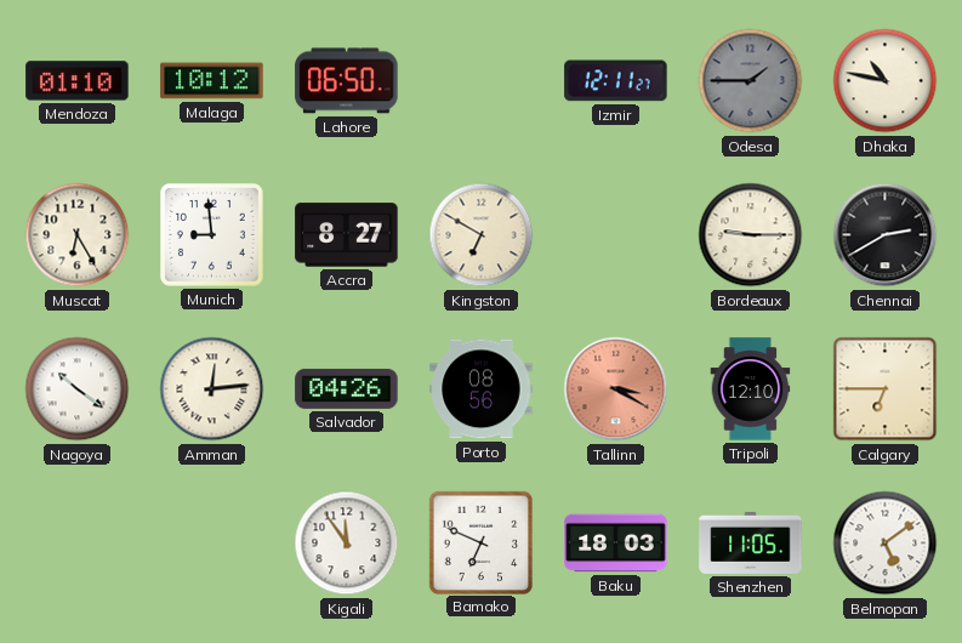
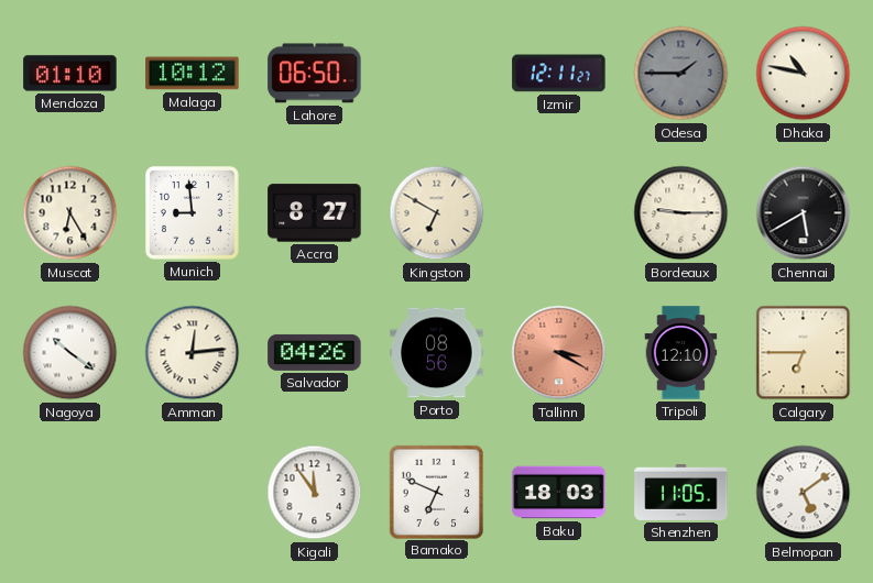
Chennai: 2:40 -> 5:40 (804, 213)
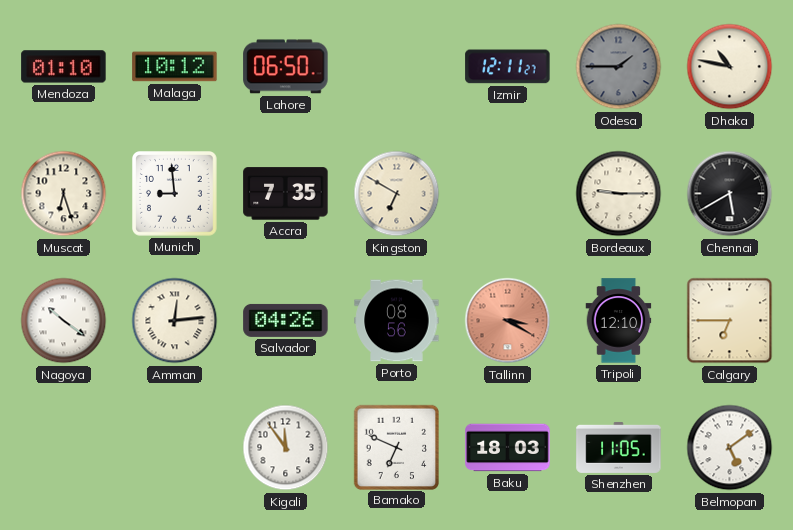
Muscat: 6:25 -> 6:27 (64, 194)
Accra: 8:27 -> 7:35 (286, 194)
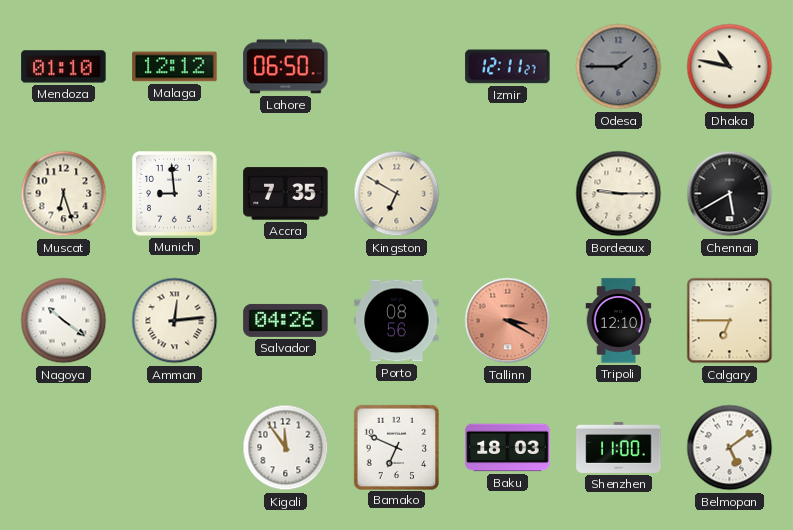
Malaga: 10:12 -> 12:12 (175, 67)
Shenzhen: 11:05 -> 11:00 (619, 447)
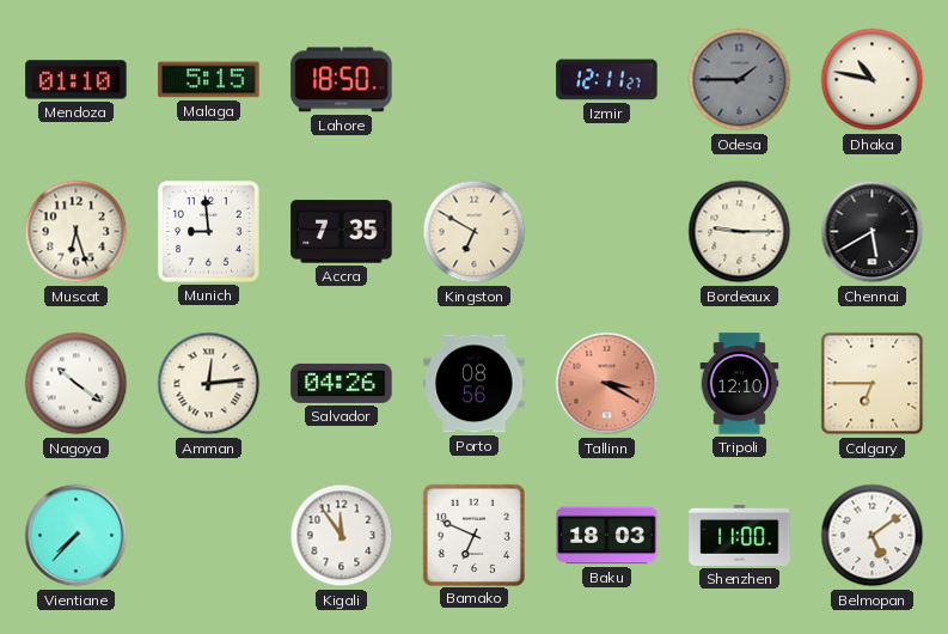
Malaga: 12:12 -> 5:15 (209, 80)
Lahore: 06:50 -> 18:50 (342, 80)
Vientiane: none -> 7:37 (77, 536)
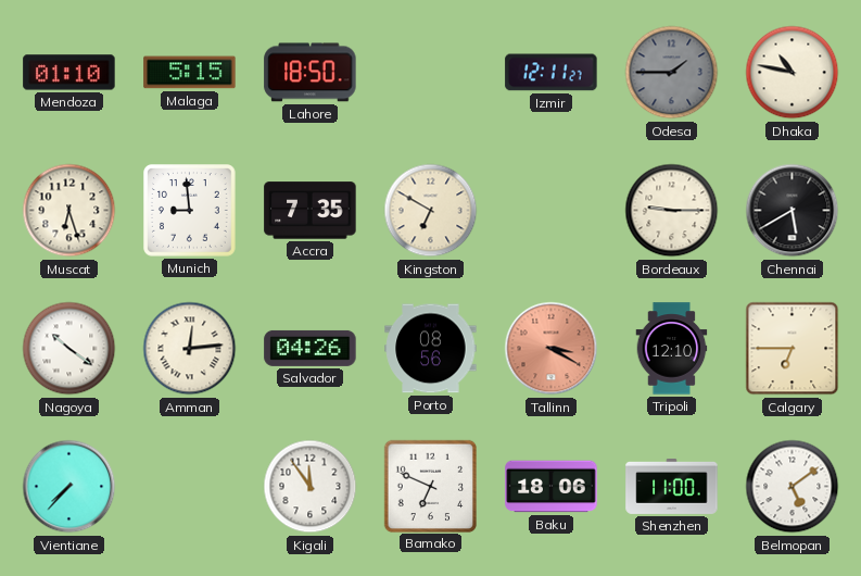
Baku: 18:03 -> 18:06 (552, 487)
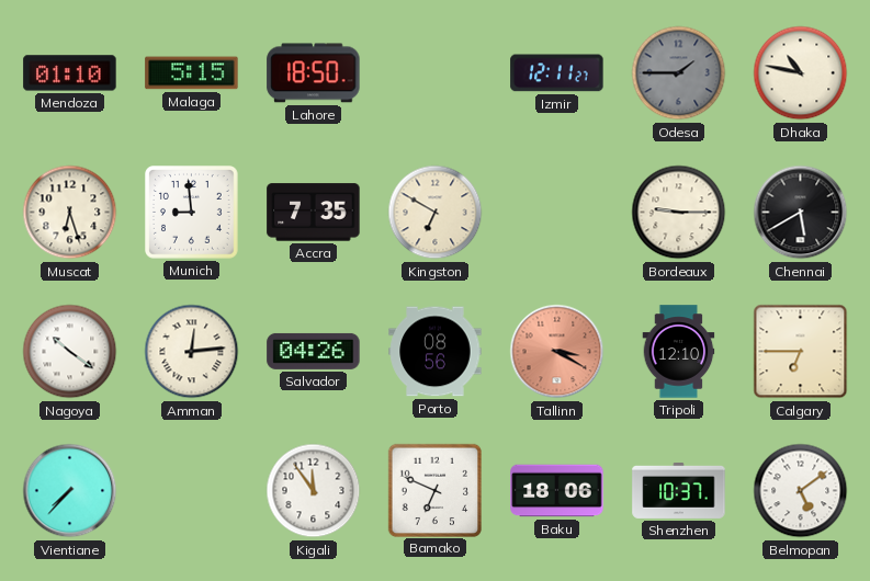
Shenzhen: 11:00 -> 10:37 (679, 490)
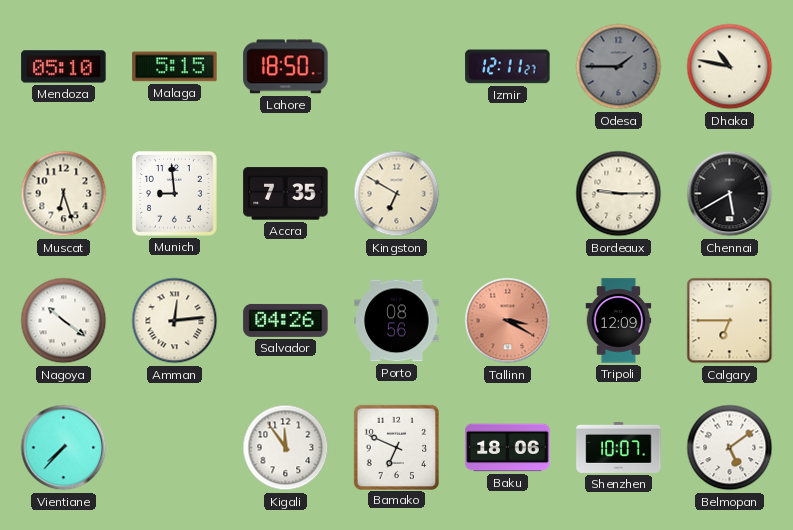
Mendoza: 01:10 -> 05:10 (64, 67)
Tripoli: 12:10 -> 12:09 (619, 321)
Shenzhen: 10:37 -> 10:07 (619, 447)
